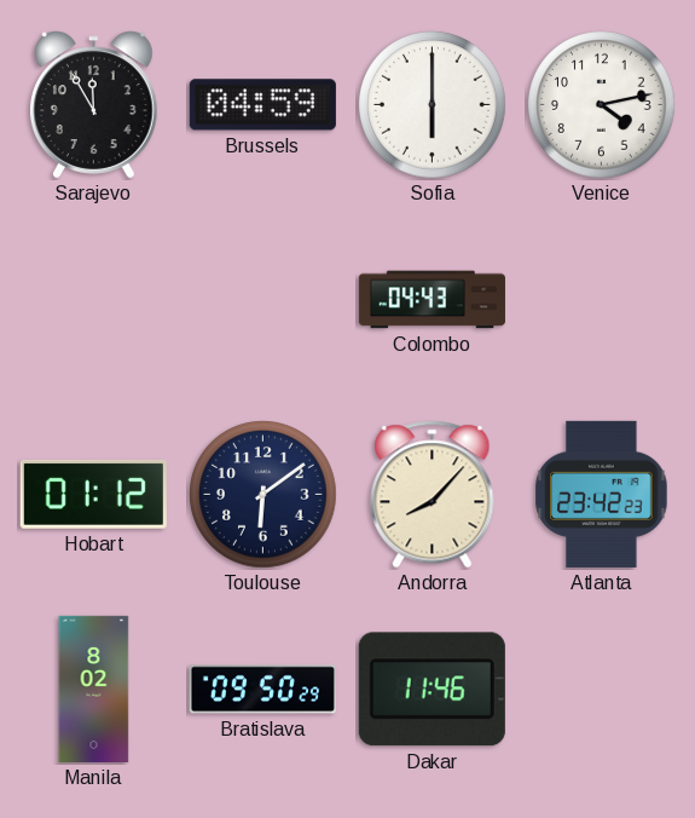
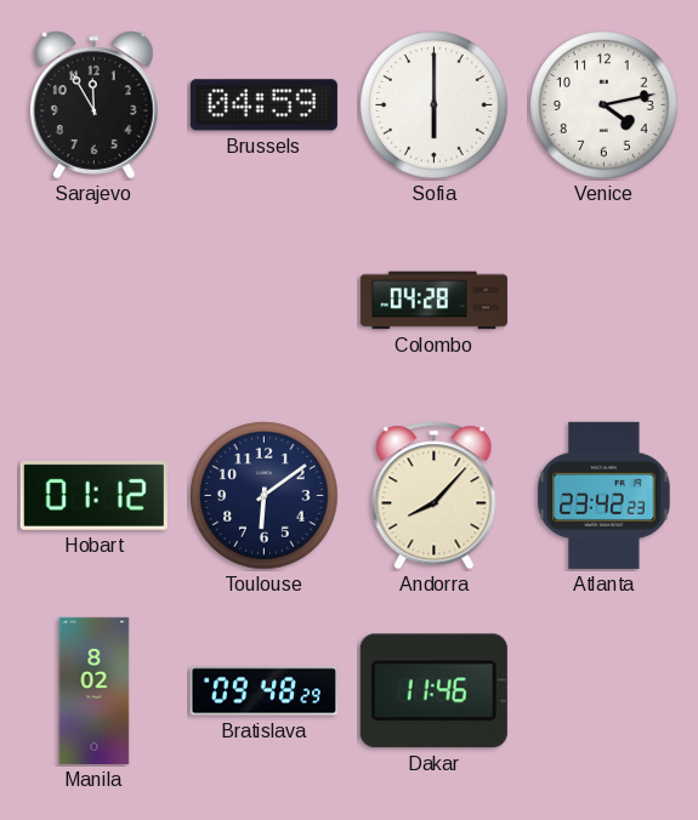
Colombo: 04:43 -> 04:28 (433, 301)
Bratislava: 09:50 -> 09:48 (263, 691)
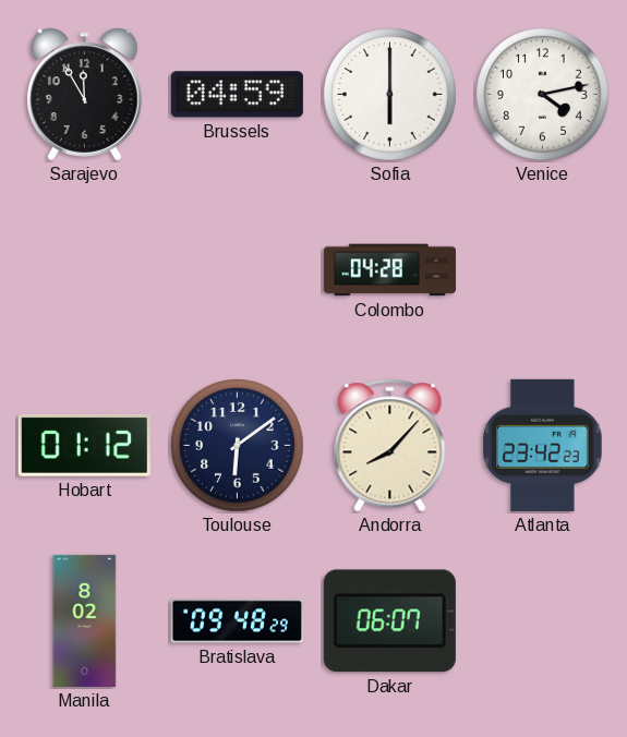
Dakar: 11:46 -> 06:07 (389, 621)
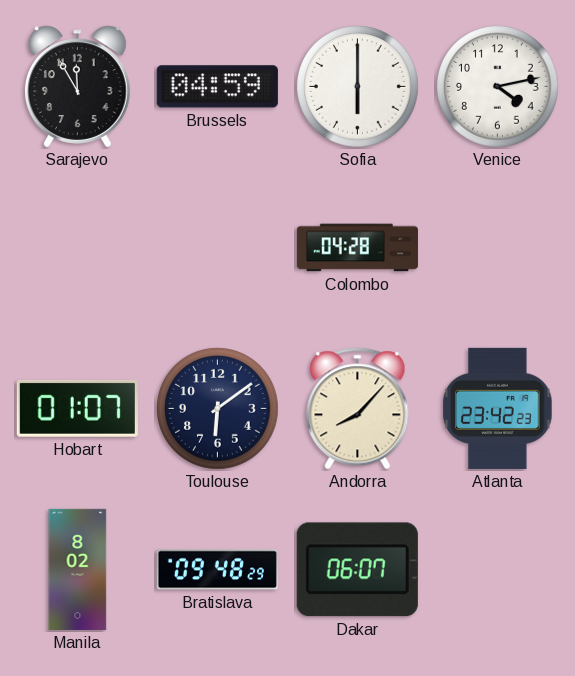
Hobart: 01:12 -> 01:07 (77, 408)
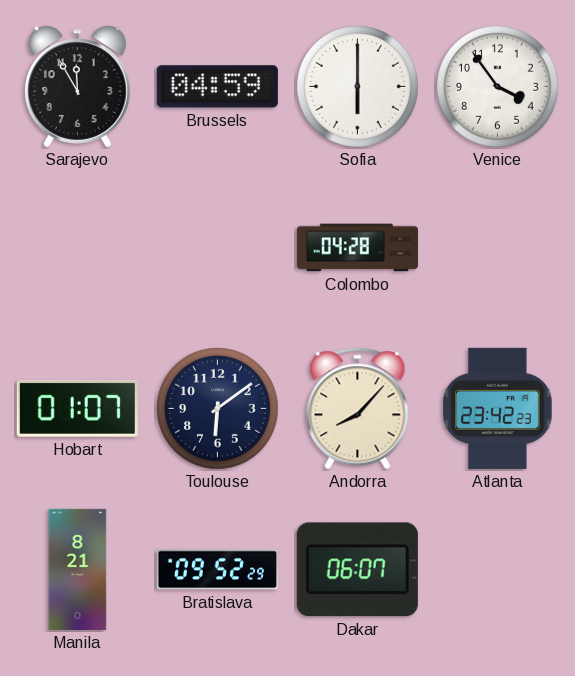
Venice: 4:13 -> 3:54 (498, 87)
Manila: 8:02 -> 8:21 (78, 569)
Bratislava: 09:48 -> 09:52 (217, 570)
